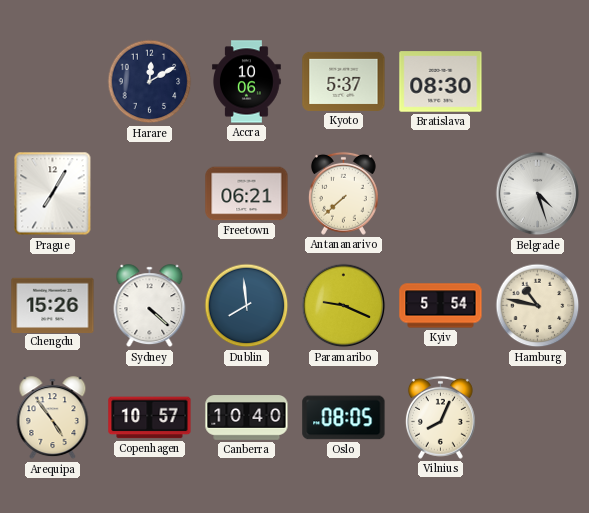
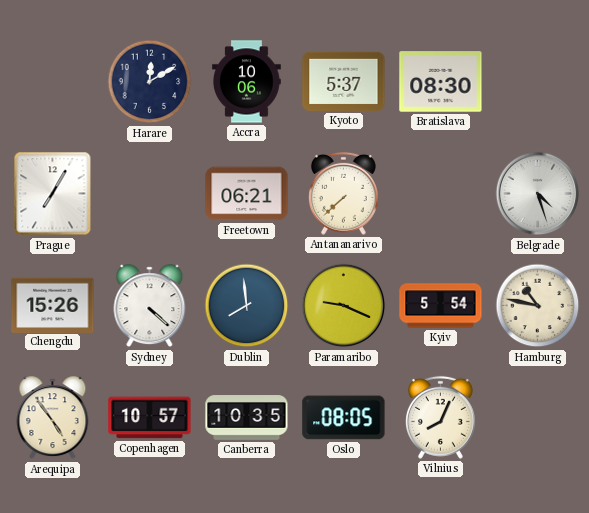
Canberra: 10:40 -> 10:35 (247, 418)
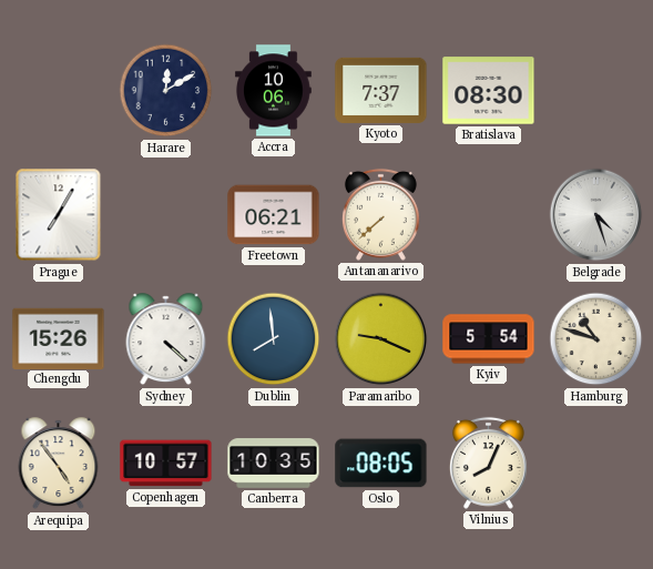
Kyoto: 5:37 -> 7:37 (381, 90)
Hamburg: 10:47 -> 10:48 (596, 339)
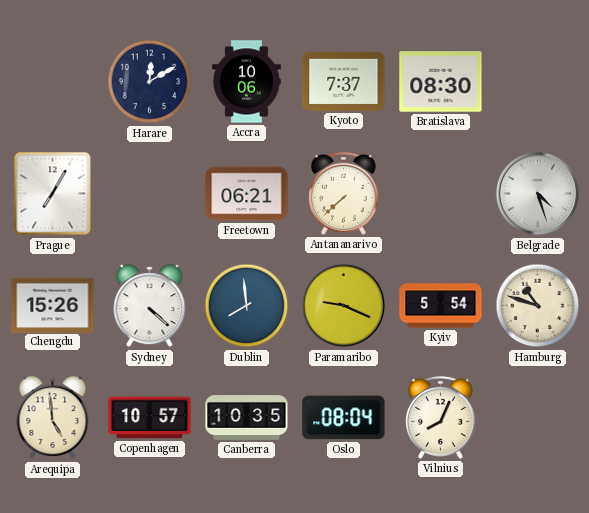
Arequipa: 4:54 -> 4:59 (53, 418)
Oslo: 08:05 -> 08:04 (344, 418)
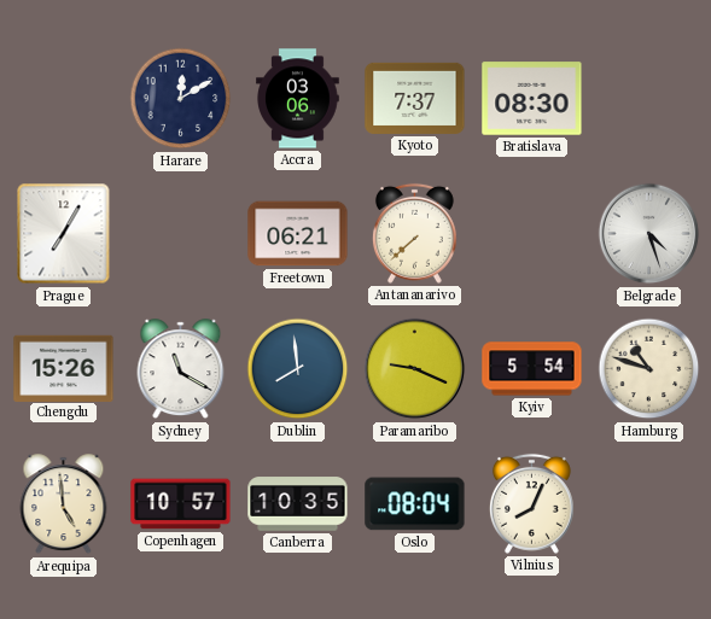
Accra: 10:06 -> 03:06 (298, 99)
Sydney: 4:22 -> 11:20 (181, 369)
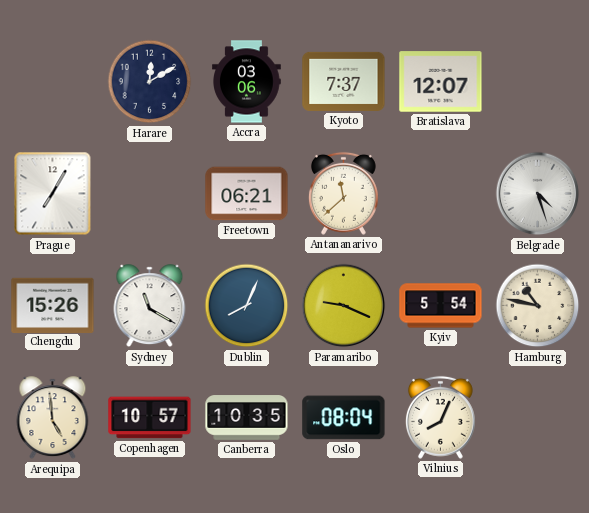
Bratislava: 08:30 -> 12:07 (441, 82)
Antananarivo: 7:38 -> 11:38 (343, 193)
Dublin: 7:59 -> 8:04 (247, 306)
Hamburg: 10:48 -> 10:47 (538, 306)
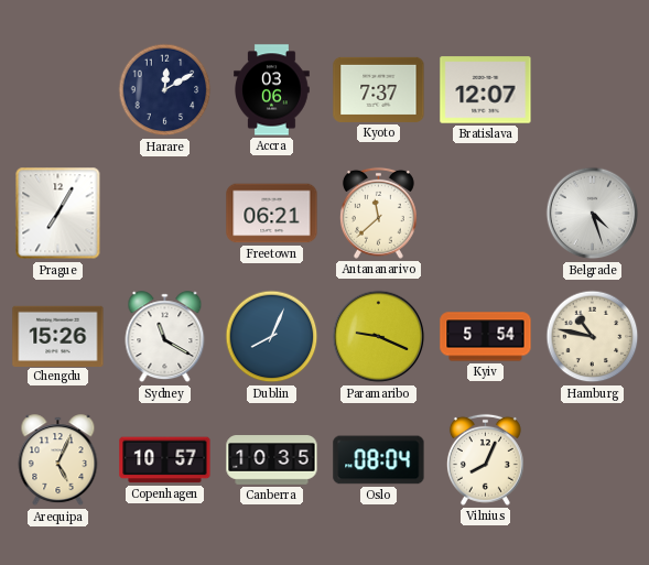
Arequipa: 4:59 -> 5:04 (58, 460)
